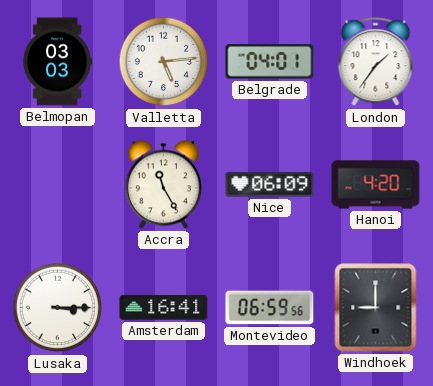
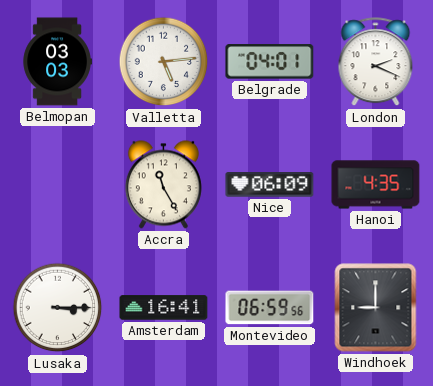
London: 1:36 -> 2:19 (376, 62)
Hanoi: 4:20 -> 4:35 (376, 185)
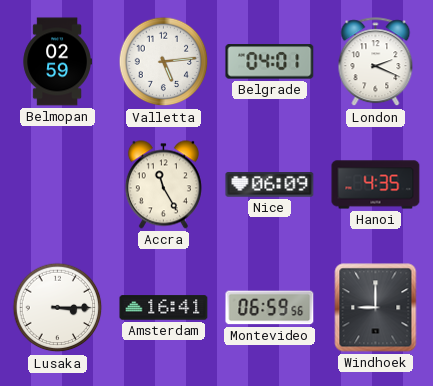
Belmopan: 03:03 -> 02:59 (57, 62)
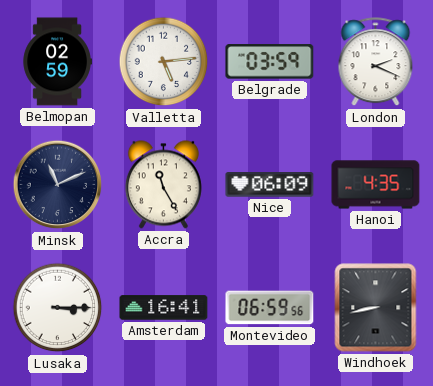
Belgrade: 04:01 -> 03:59 (270, 62)
Minsk: none -> 11:11 (58, 185)
Windhoek: 9:00 -> 8:43 (376, 308)
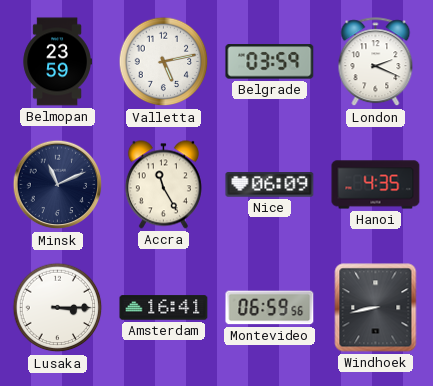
Belmopan: 02:59 -> 23:59 (57, 62)
Valletta: 5:14 -> 5:13 (164, 62)
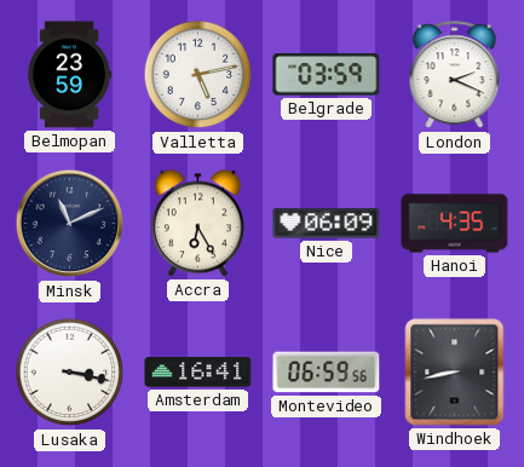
Accra: 11:25 -> 6:25 (197, 224)
Lusaka: 3:15 -> 3:17 (70, 373)
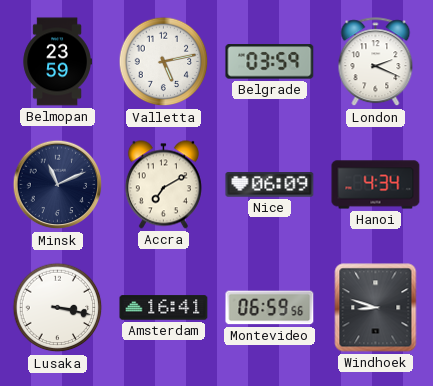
Accra: 6:25 -> 7:10 (163, 185)
Hanoi: 4:35 -> 4:34 (376, 185)
Windhoek: 8:43 -> 8:48 (376, 308)
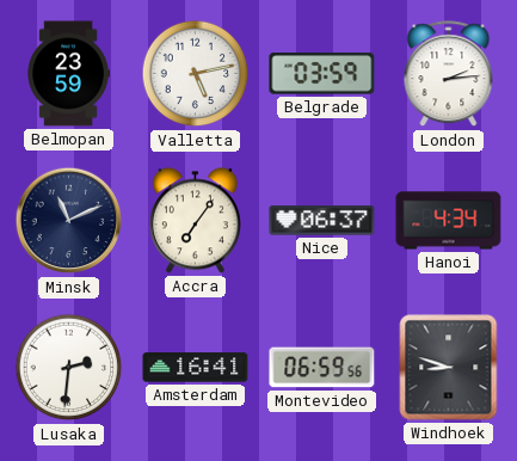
London: 2:19 -> 2:14 (449, 74)
Accra: 7:10 -> 7:06 (195, 221)
Nice: 06:09 -> 06:37 (322, 221)
Lusaka: 3:17 -> 2:31 (69, 368)
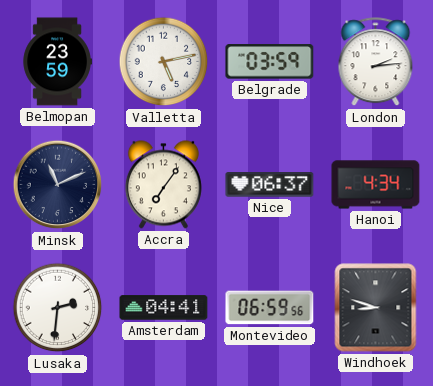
Amsterdam: 16:41 -> 04:41 (164, 308)
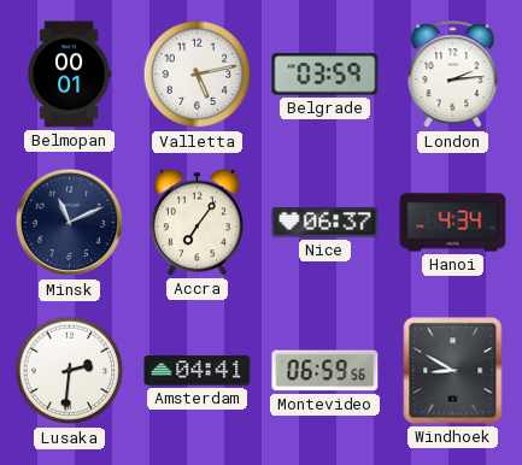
Belmopan: 23:59 -> 00:01 (69, 75)
Windhoek: 8:48 -> 8:50 (453, 371)
